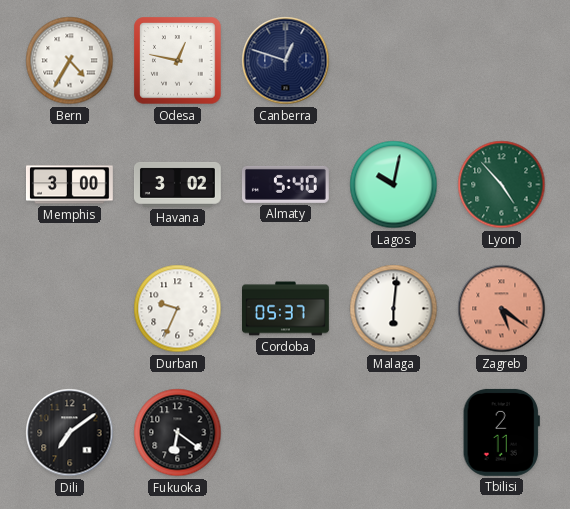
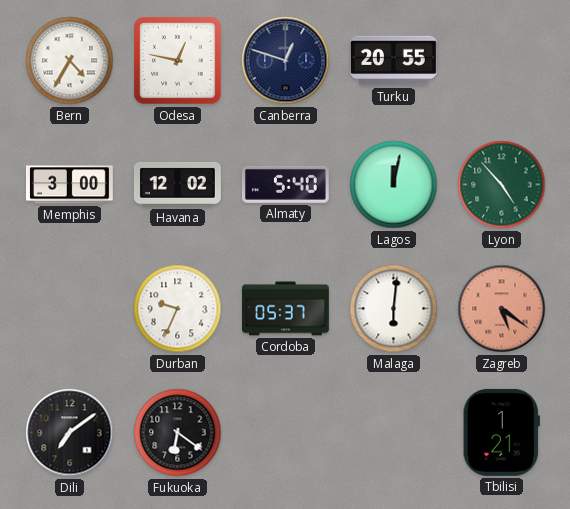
Turku: none -> 20:55 (393, 61)
Havana: 3:02 -> 12:02 (178, 184)
Lagos: 10:02 -> 12:02 (394, 185)
Tbilisi: 2:11 -> 1:21 (501, 432)
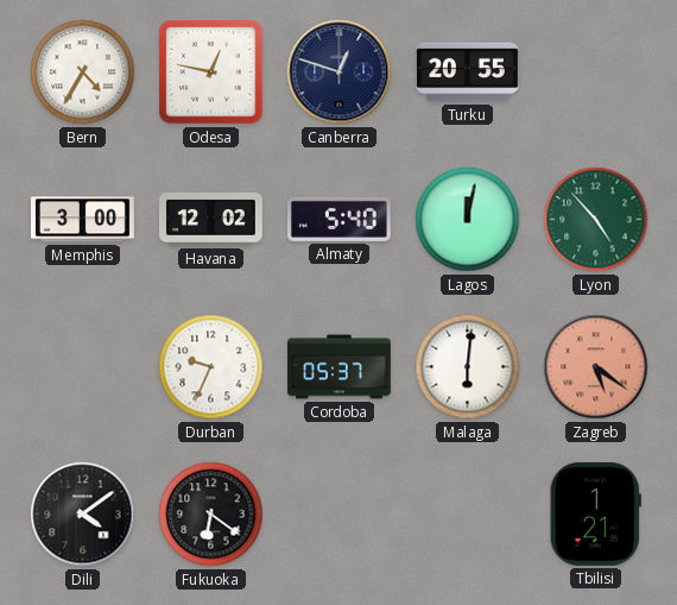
Dili: 7:09 -> 4:09 (83, 515)
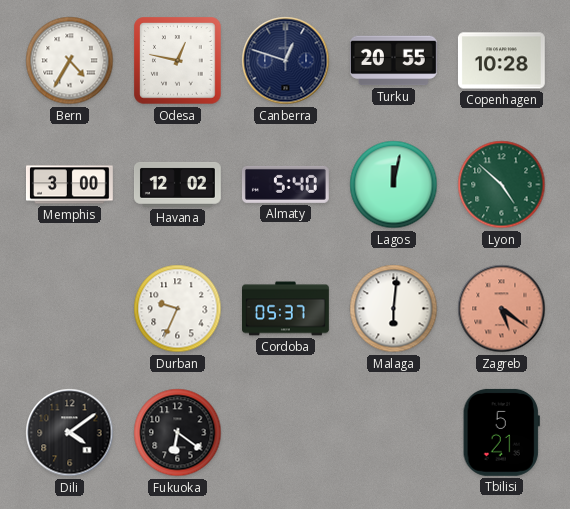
Copenhagen: none -> 10:28 (501, 61)
Lyon: 4:53 -> 4:52 (502, 185)
Tbilisi: 1:21 -> 5:21 (501, 432)
